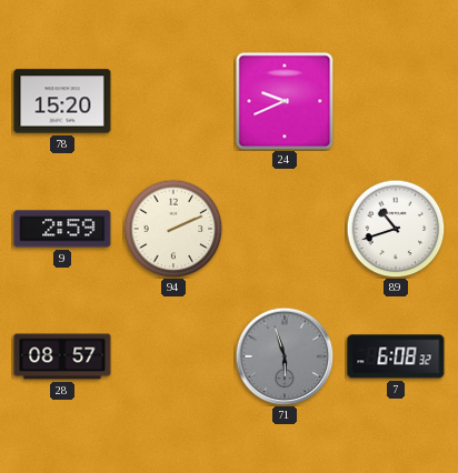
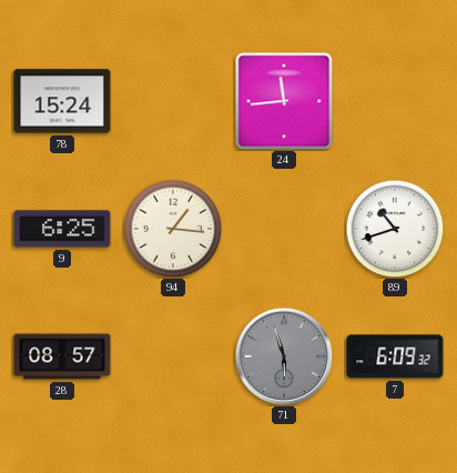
78: 15:20 -> 15:24 (62, 101)
24: 9:41 -> 11:44 (284, 101)
9: 2:59 -> 6:25 (62, 229)
94: 2:11 -> 1:16 (173, 229)
7: 6:08 -> 6:09 (395, 356)
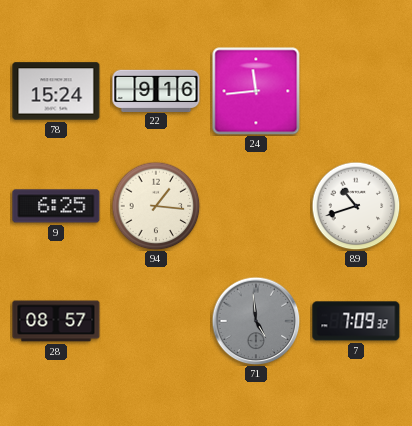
22: none -> 9:16 (156, 90)
71: 5:57 -> 4:59 (256, 321)
7: 6:09 -> 7:09 (356, 321)
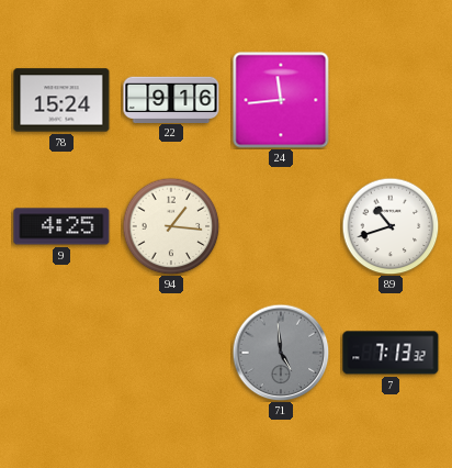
9: 6:25 -> 4:25 (61, 226)
28: 08:57 -> none (56, 321)
7: 7:09 -> 7:13 (391, 353)
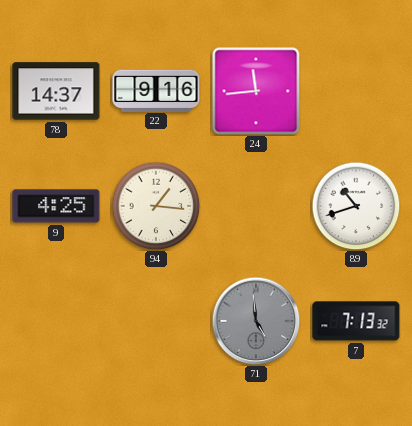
78: 15:24 -> 14:37 (56, 91)
